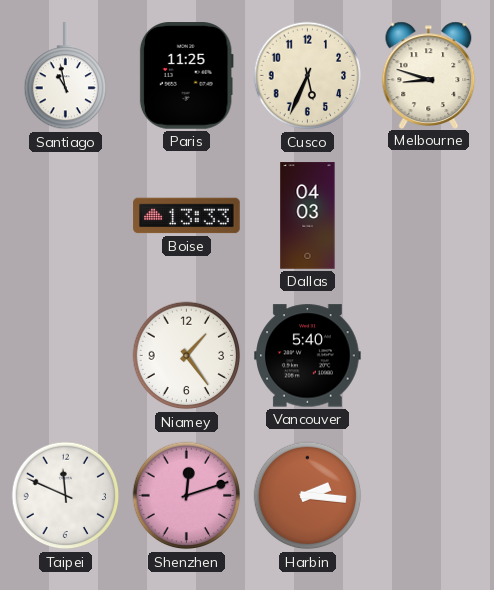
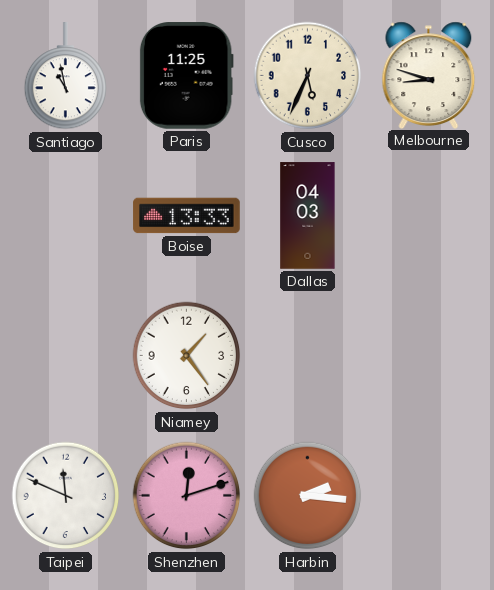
Vancouver: 5:40 -> none (308, 356)
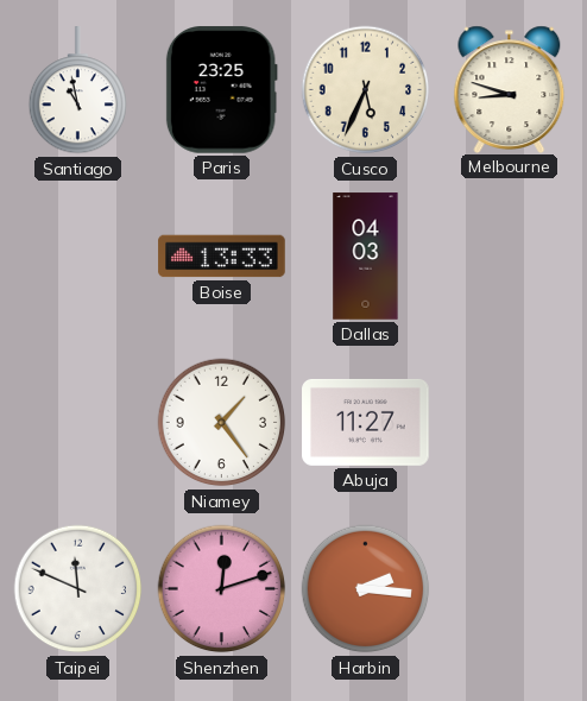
Paris: 11:25 -> 23:25 (221, 90)
Abuja: none -> 11:27 (366, 422)
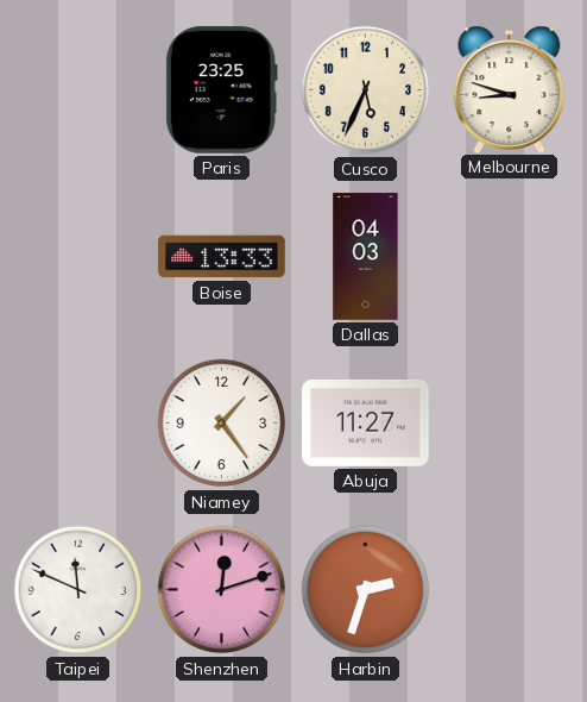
Santiago: 10:58 -> none (77, 90)
Harbin: 2:16 -> 2:33 (366, 590)
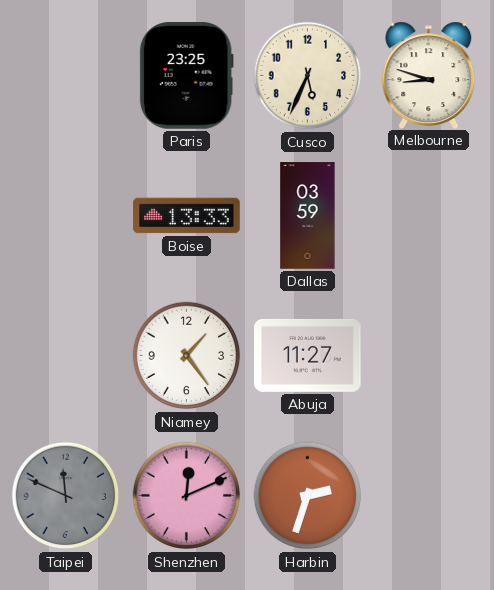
Dallas: 04:03 -> 03:59 (308, 216)
Taipei dial: white -> grey (66, 496)
Shenzhen: 12:12 -> 12:11 (187, 496)
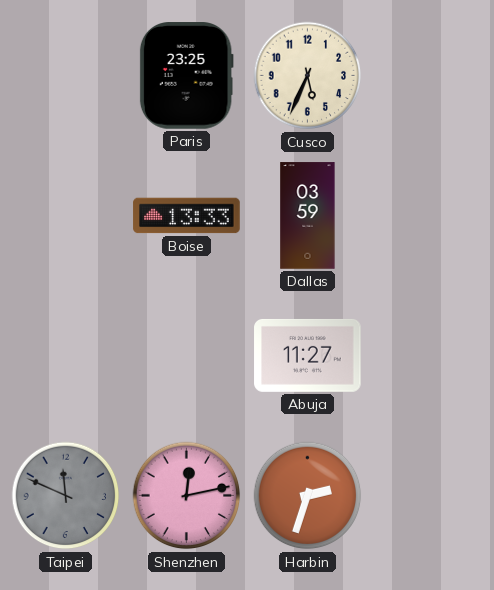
Melbourne: 8:48 -> none (429, 75)
Niamey: 1:24 -> none (187, 356)
Shenzhen: 12:11 -> 12:13 (187, 496)
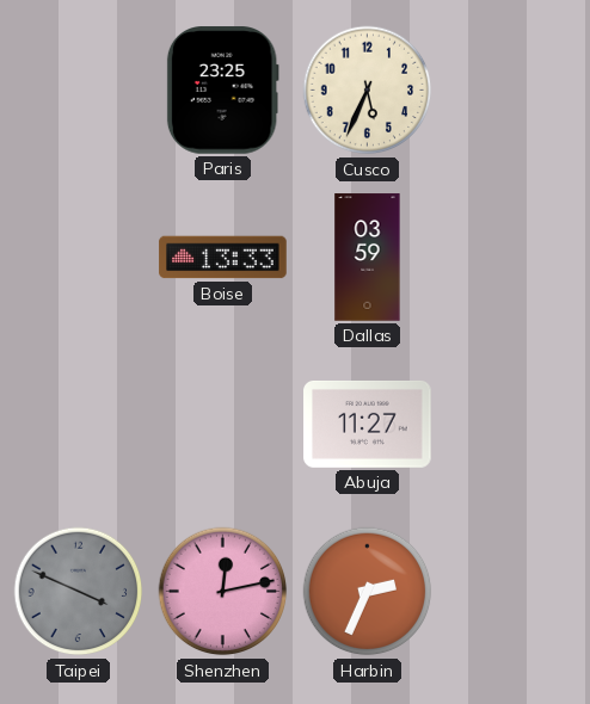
Taipei: 11:49 -> 3:49 (79, 592)
Harbin: 2:33 -> 2:34 (368, 592)
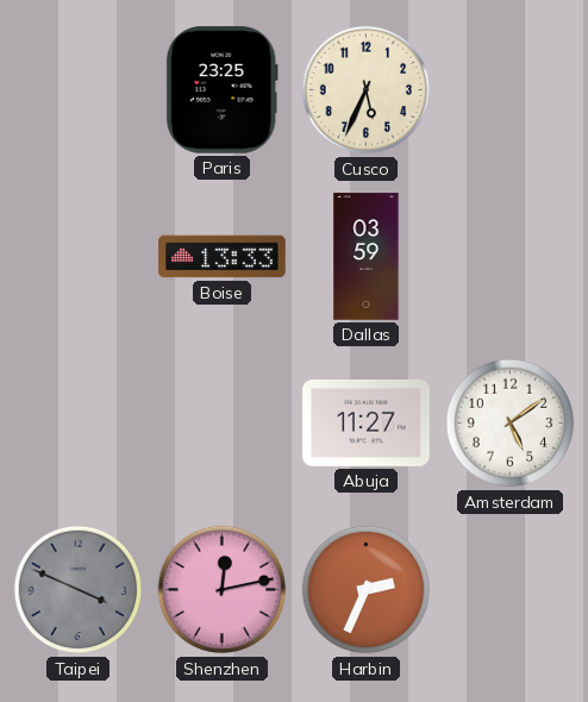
Amsterdam: none -> 5:09 (511, 424)
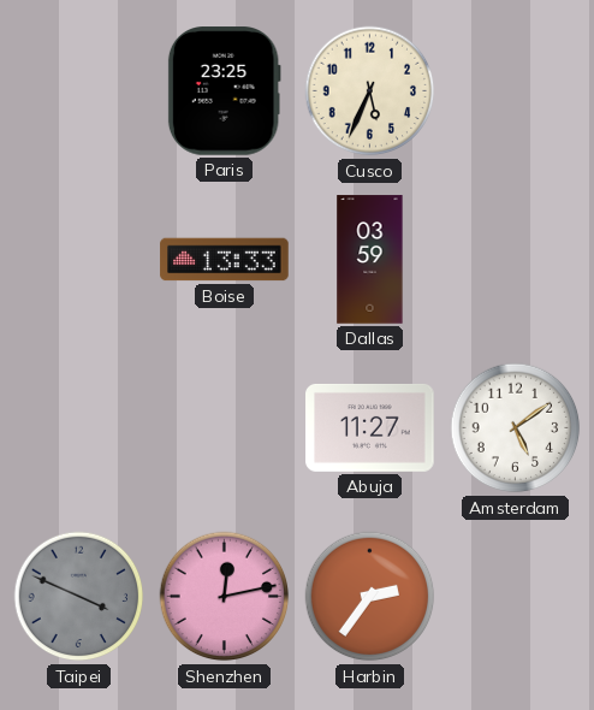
Harbin: 2:34 -> 2:36 (370, 597)
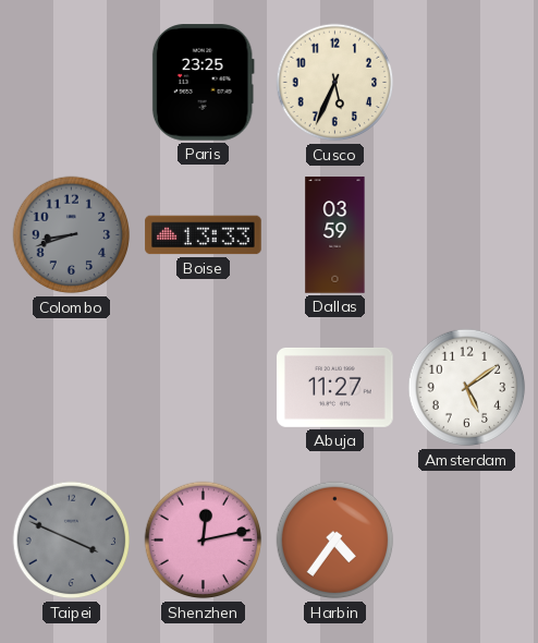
Colombo: none -> 8:42 (72, 235)
Harbin: 2:36 -> 4:36 (335, 541)
